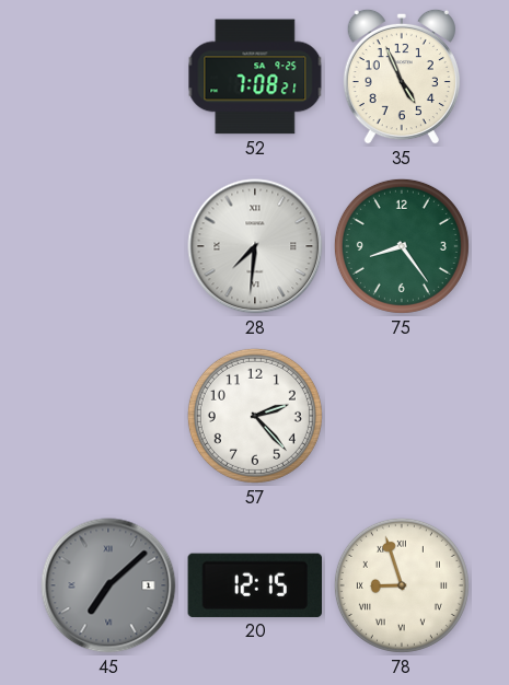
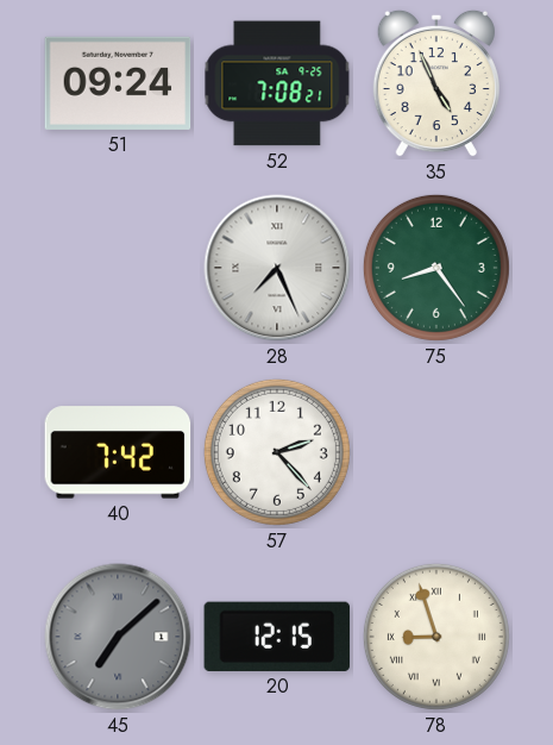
51: none -> 09:24 (118, 83)
28: 7:31 -> 7:26 (277, 268)
40: none -> 7:42 (118, 452)
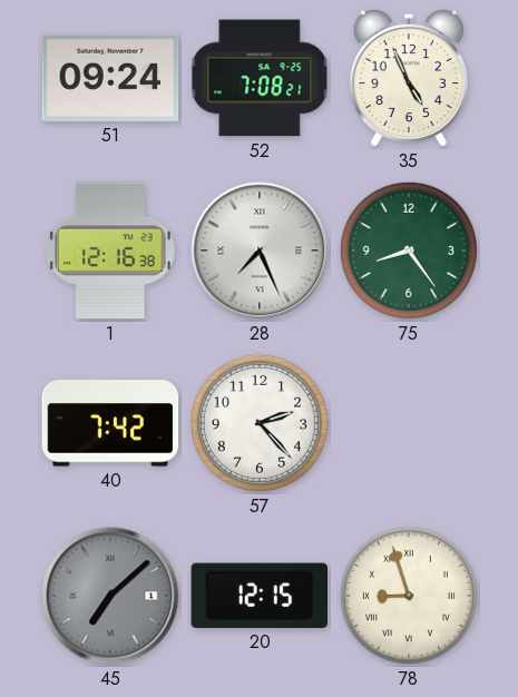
1: none -> 12:16 (110, 251)
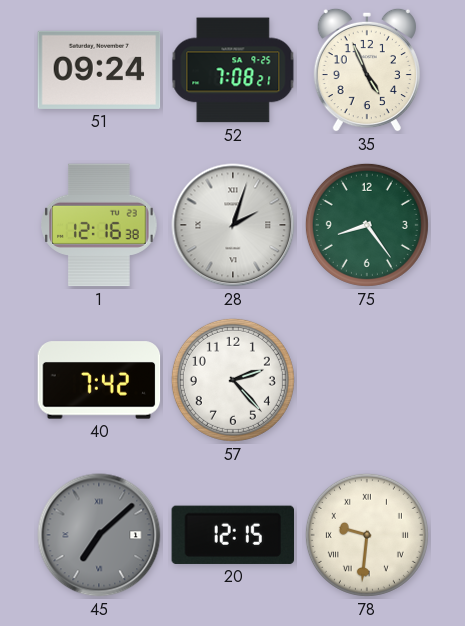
28: 7:26 -> 2:03 (233, 225)
78: 8:57 -> 9:31 (367, 535)
